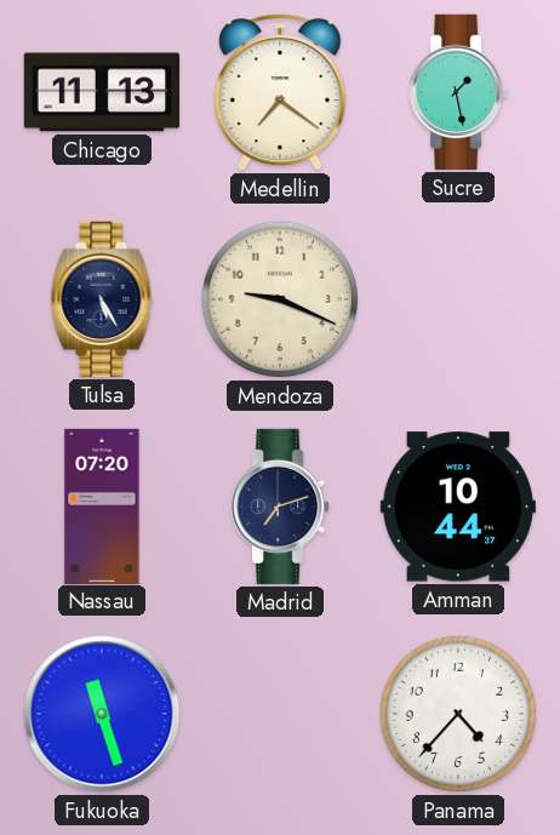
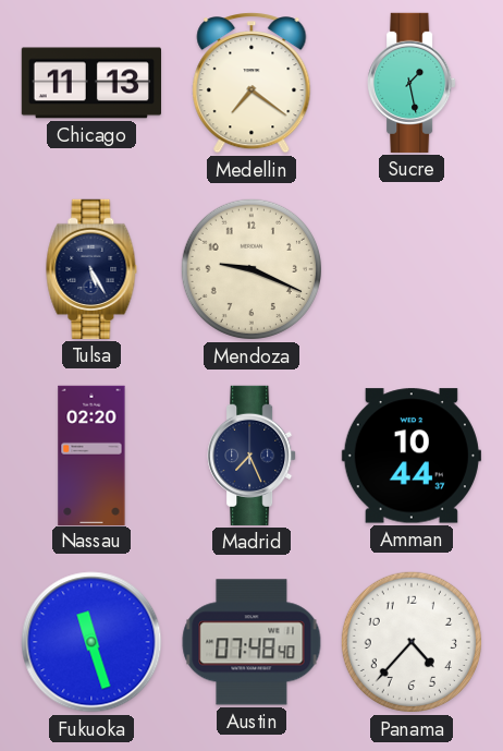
Nassau: 07:20 -> 02:20 (91, 455)
Madrid: 7:12 -> 7:26 (251, 456)
Austin: none -> 07:48 (251, 642)
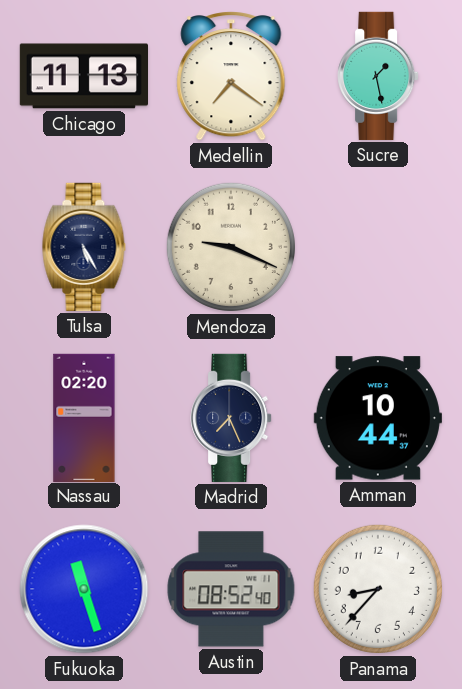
Austin: 07:48 -> 08:52 (231, 589)
Panama: 4:37 -> 8:37 (378, 589)
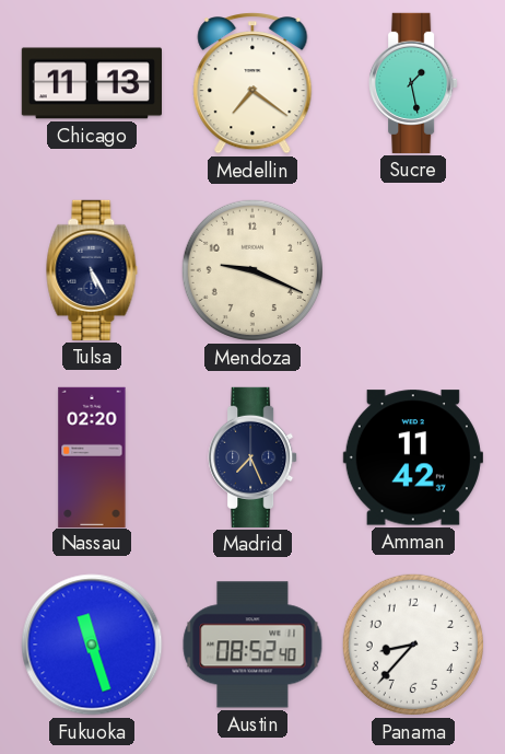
Amman: 10:44 -> 11:42 (413, 457)
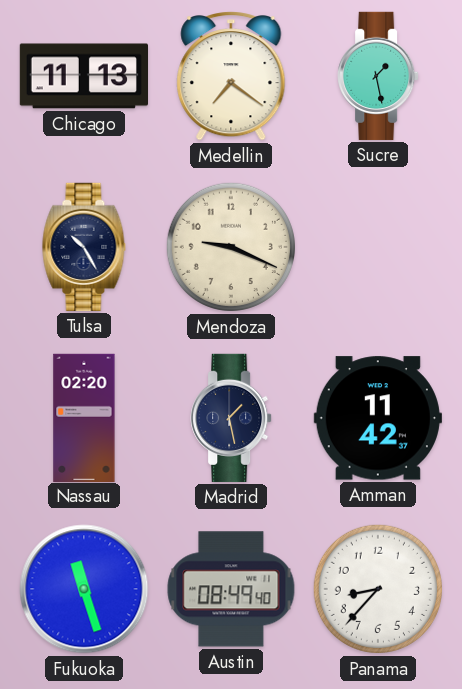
Tulsa: 5:25 -> 10:25 (84, 247)
Madrid: 7:26 -> 1:28 (231, 418)
Austin: 08:52 -> 08:49 (231, 589)
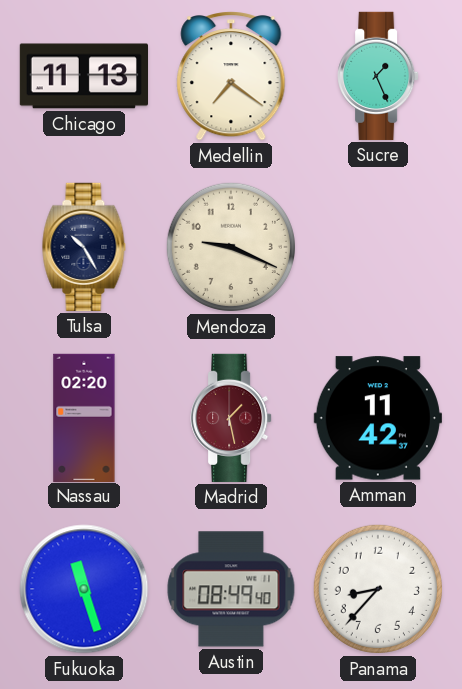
Sucre: 1:28 -> 1:26 (378, 76)
Madrid dial: navy -> burgundy (231, 418)
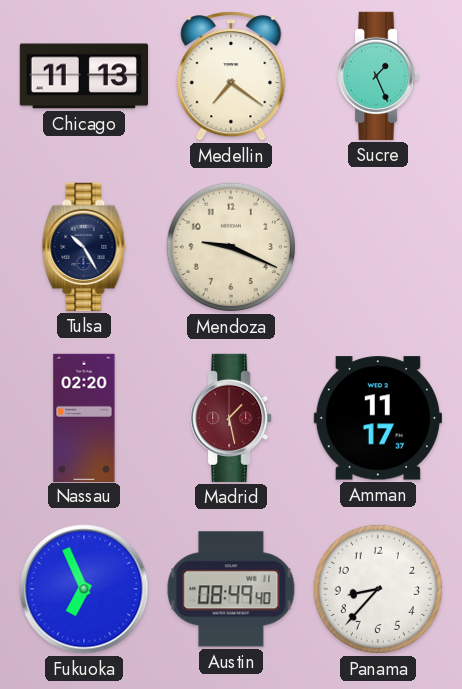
Amman: 11:42 -> 11:17 (378, 418)
Fukuoka: 11:27 -> 6:56 (84, 589)
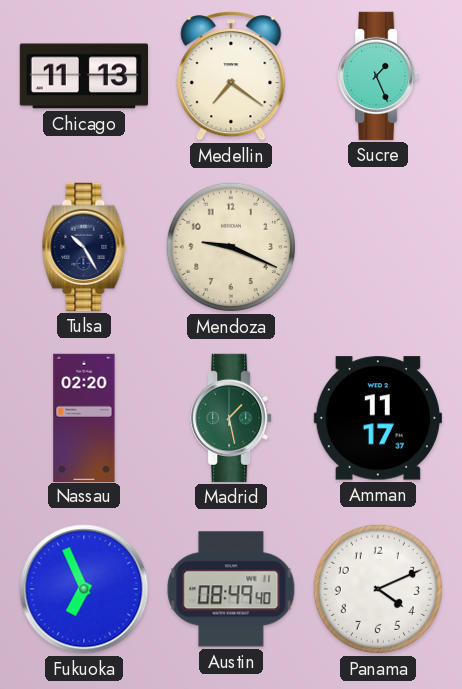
Madrid dial: burgundy -> green (231, 418)
Panama: 8:37 -> 4:11 (378, 589)
